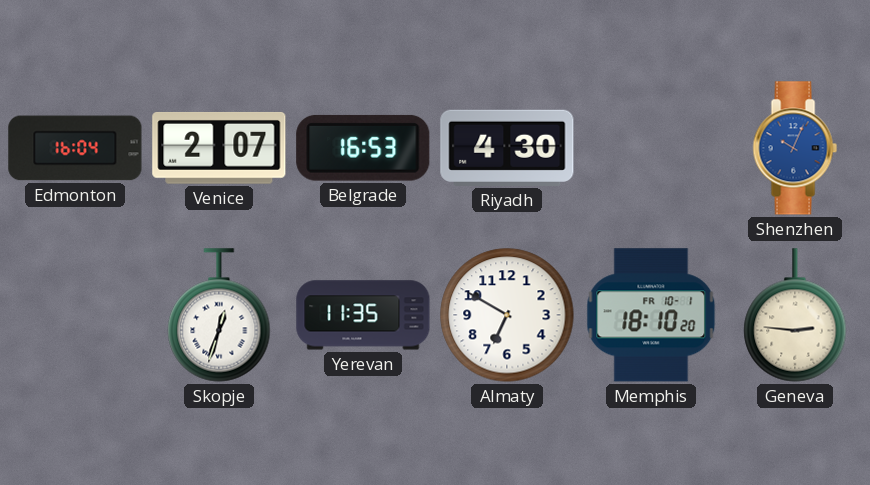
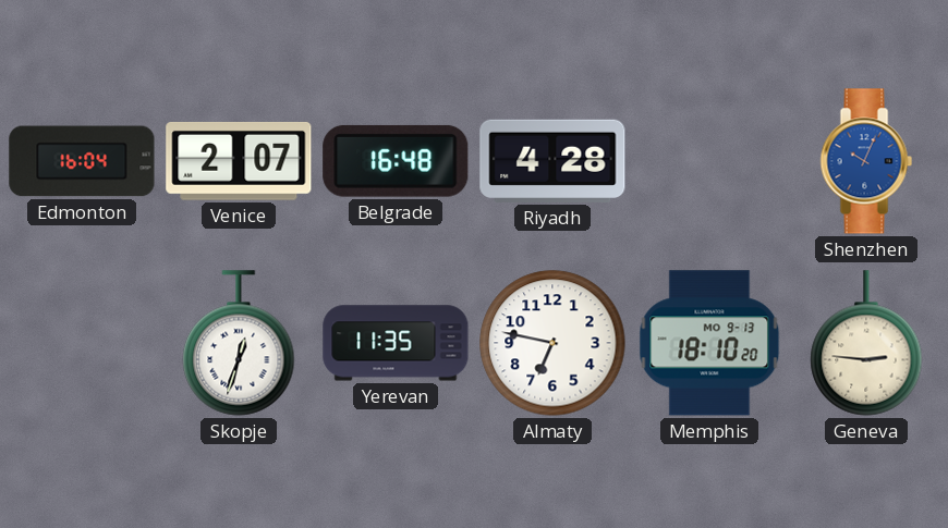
Belgrade: 16:53 -> 16:48 (396, 161)
Riyadh: 4:30 -> 4:28 (552, 161)
Almaty: 6:50 -> 6:47 (552, 343)
Memphis date: FR 10-1 -> MO 9-13 (709, 343)
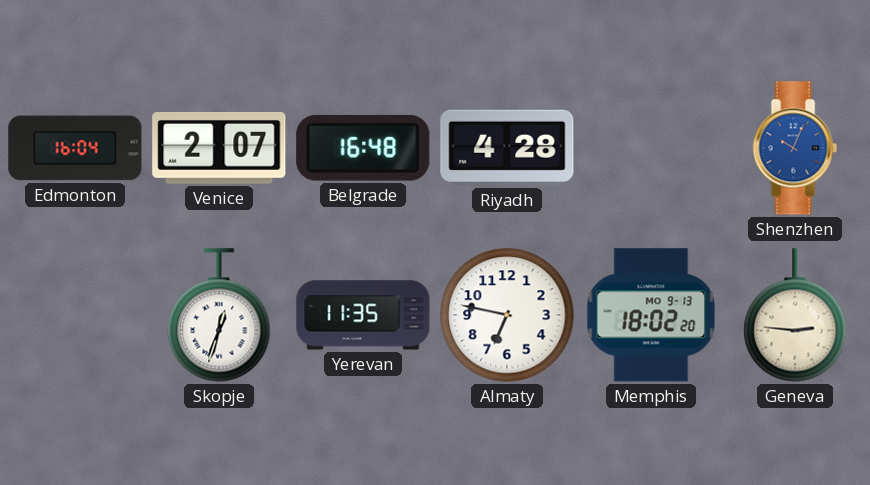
Memphis: 18:10 -> 18:02 (651, 315)
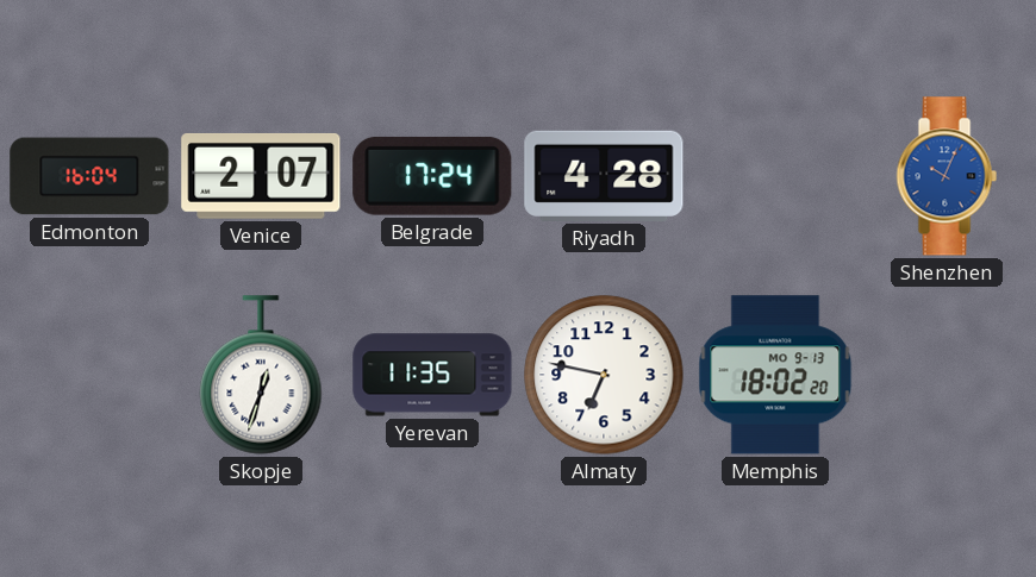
Belgrade: 16:48 -> 17:24 (432, 176)
Geneva: 2:46 -> none (795, 315)
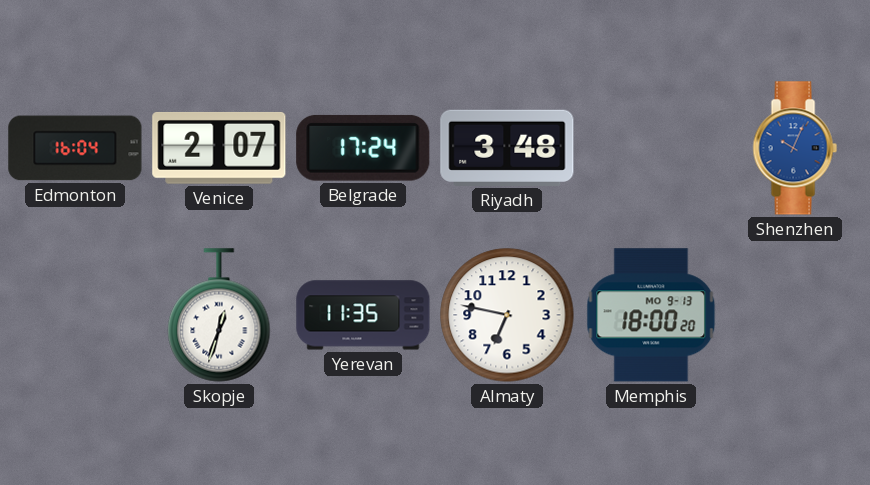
Riyadh: 4:28 -> 3:48 (507, 148)
Memphis: 18:02 -> 18:00 (651, 315)
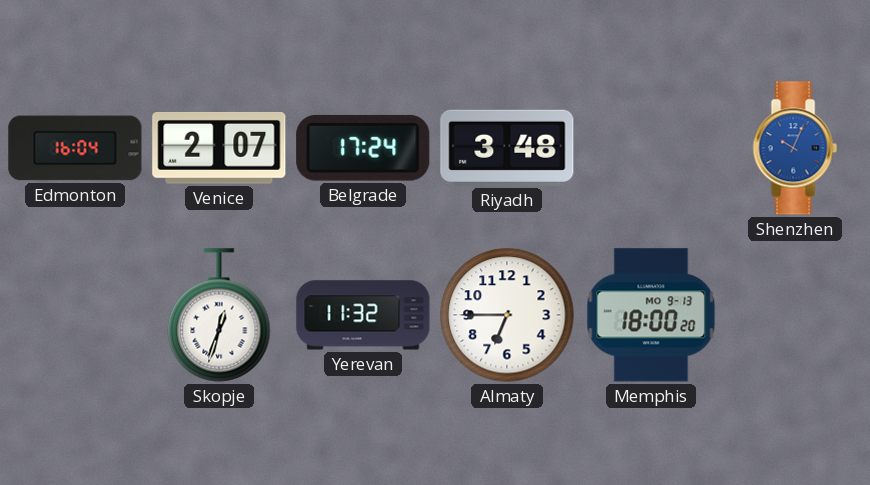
Yerevan: 11:35 -> 11:32 (363, 315)
Almaty: 6:47 -> 6:45 (507, 315)
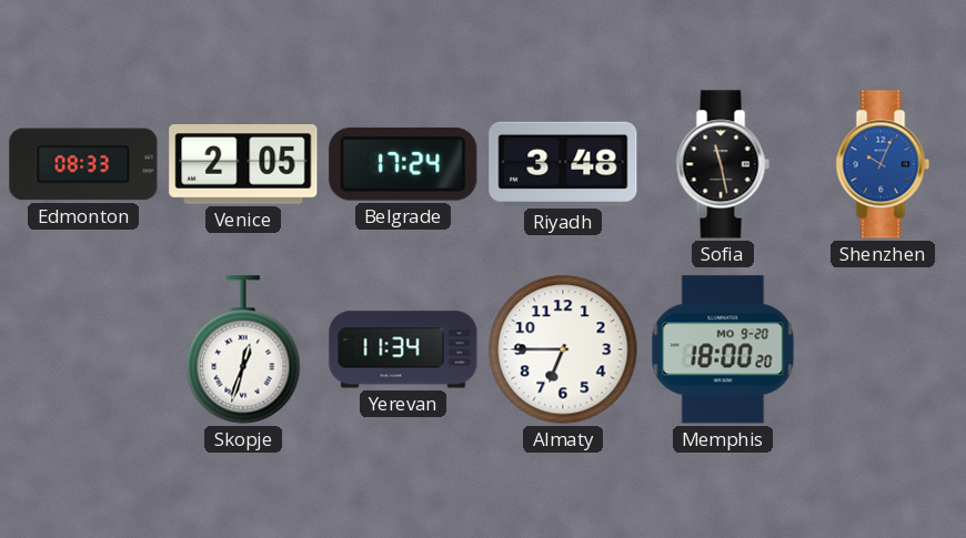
Edmonton: 16:04 -> 08:33 (83, 164)
Venice: 2:07 -> 2:05 (243, 164)
Sofia: none -> 11:28 (723, 164)
Yerevan: 11:32 -> 11:34 (403, 349)
Memphis date: MO 9-13 -> MO 9-20 (723, 349)
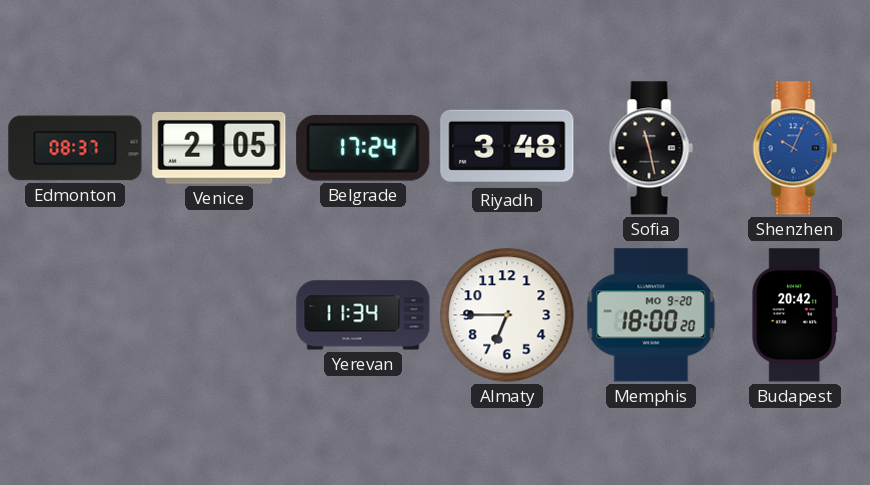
Edmonton: 08:33 -> 08:37 (75, 148)
Skopje: 12:33 -> none (243, 349)
Budapest: none -> 20:42 (795, 315)
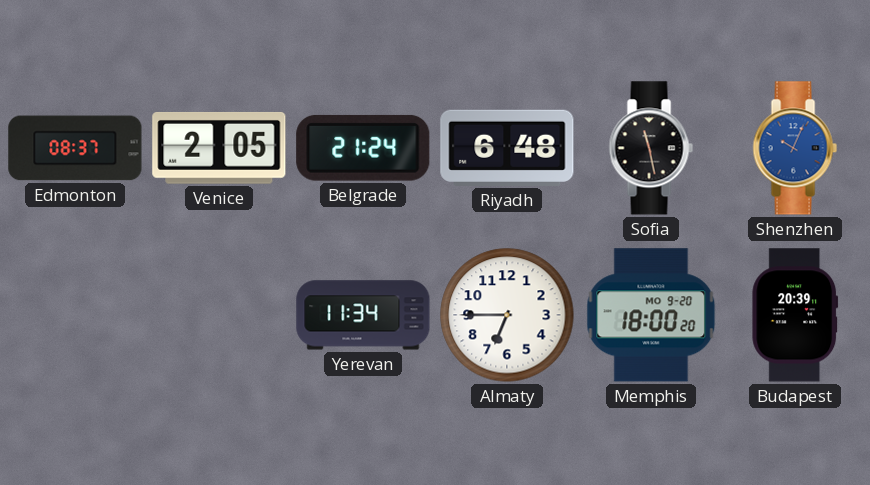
Belgrade: 17:24 -> 21:24 (363, 148)
Riyadh: 3:48 -> 6:48 (507, 148)
Budapest: 20:42 -> 20:39 (795, 315)
